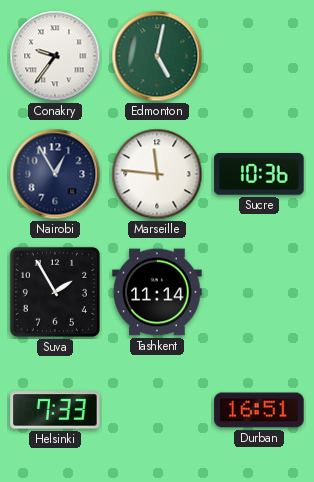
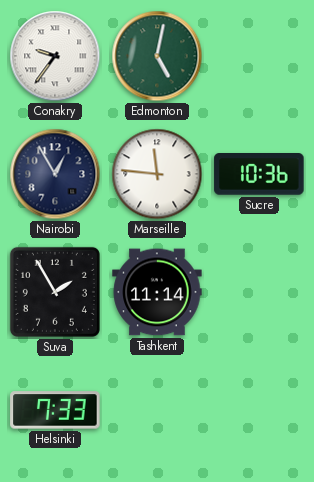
Durban: 16:51 -> none (259, 410)
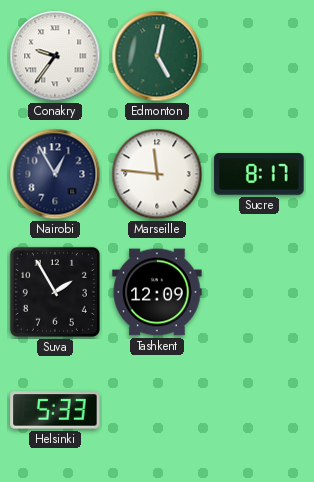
Sucre: 10:36 -> 8:17 (259, 175)
Tashkent: 11:14 -> 12:09 (157, 292)
Helsinki: 7:33 -> 5:33 (55, 410)
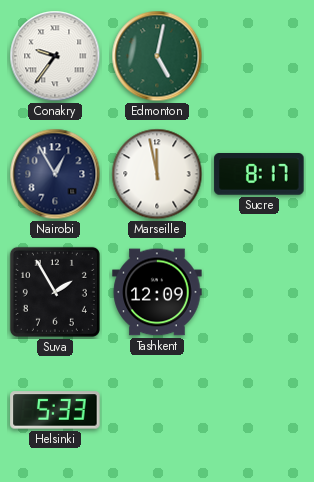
Marseille: 11:46 -> 11:58 (157, 174)
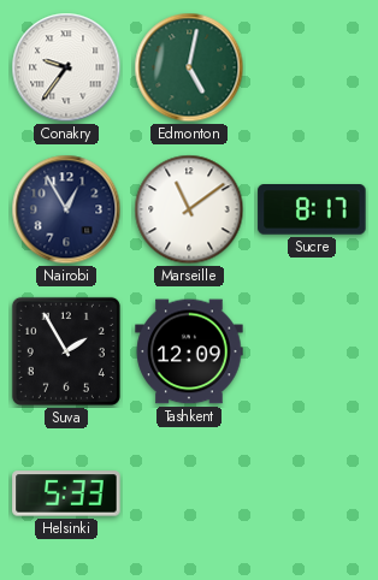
Marseille: 11:58 -> 11:09 (189, 209)
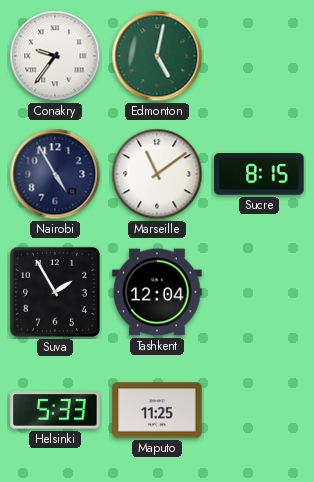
Nairobi: 12:55 -> 4:55 (55, 174)
Sucre: 8:17 -> 8:15 (259, 175)
Tashkent: 12:09 -> 12:04 (157, 292)
Maputo: none -> 11:25 (157, 410)
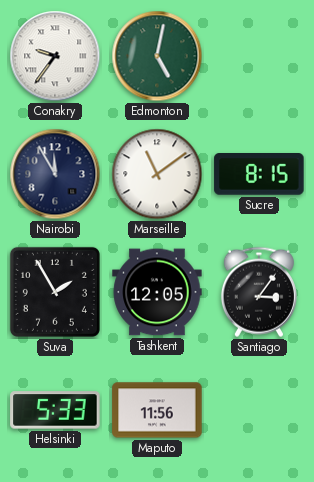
Nairobi: 4:55 -> 11:55 (55, 174)
Tashkent: 12:04 -> 12:05 (157, 292)
Santiago: none -> 3:06 (259, 292)
Maputo: 11:25 -> 11:56 (157, 410)
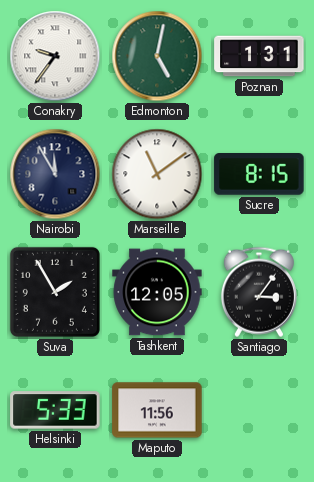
Poznan: none -> 1:31 (259, 56)
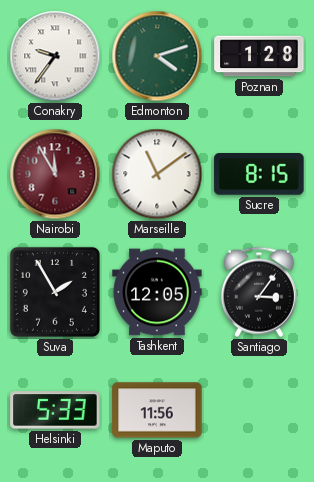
Edmonton: 5:02 -> 4:12 (157, 56)
Poznan: 1:31 -> 1:28 (259, 56)
Nairobi dial: navy -> burgundy (55, 174)
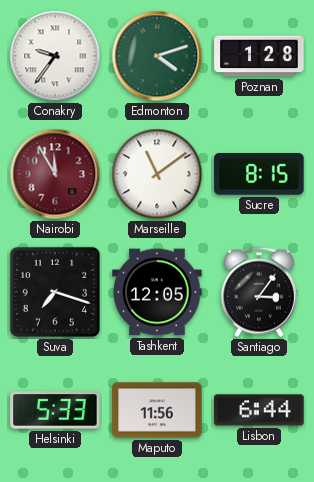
Suva: 1:55 -> 7:18 (55, 292)
Lisbon: none -> 6:44 (259, 410)
